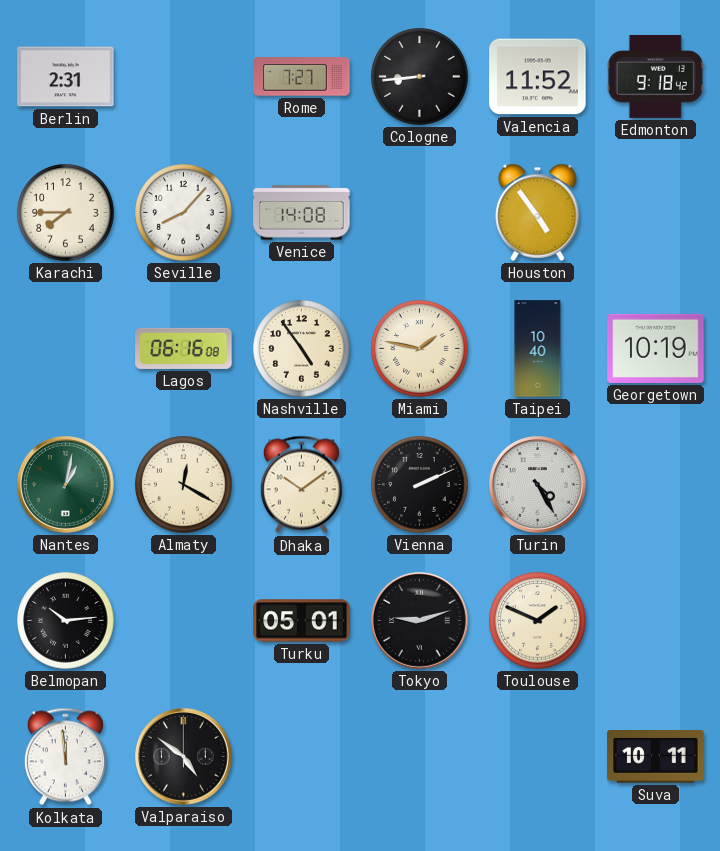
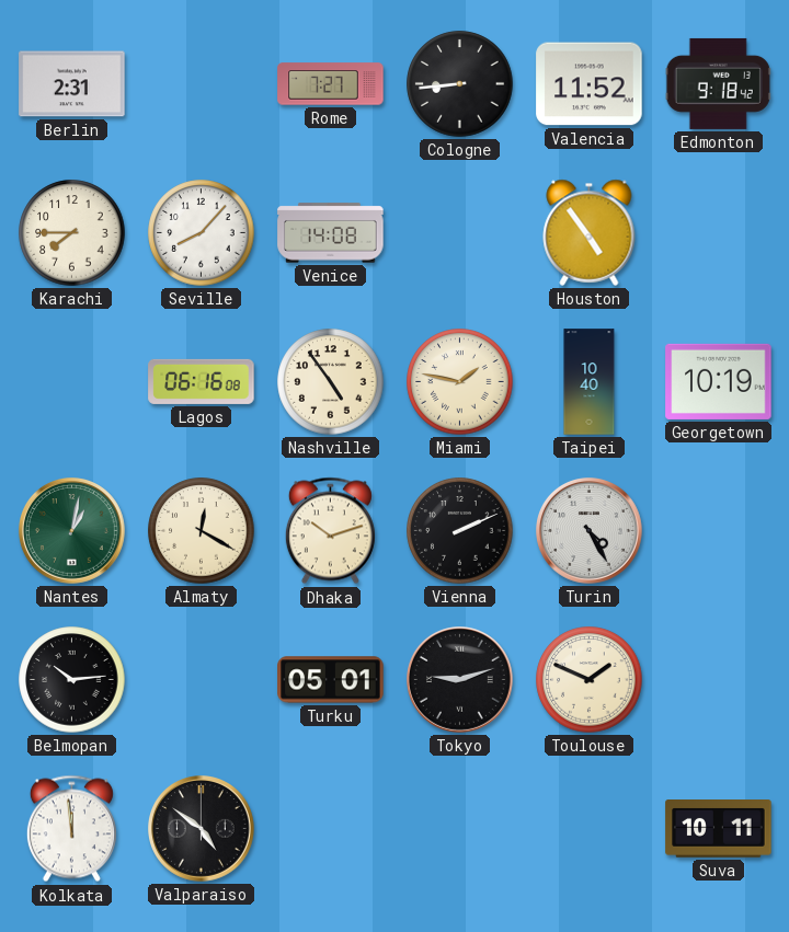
Dhaka: 10:09 -> 10:12 (330, 531)
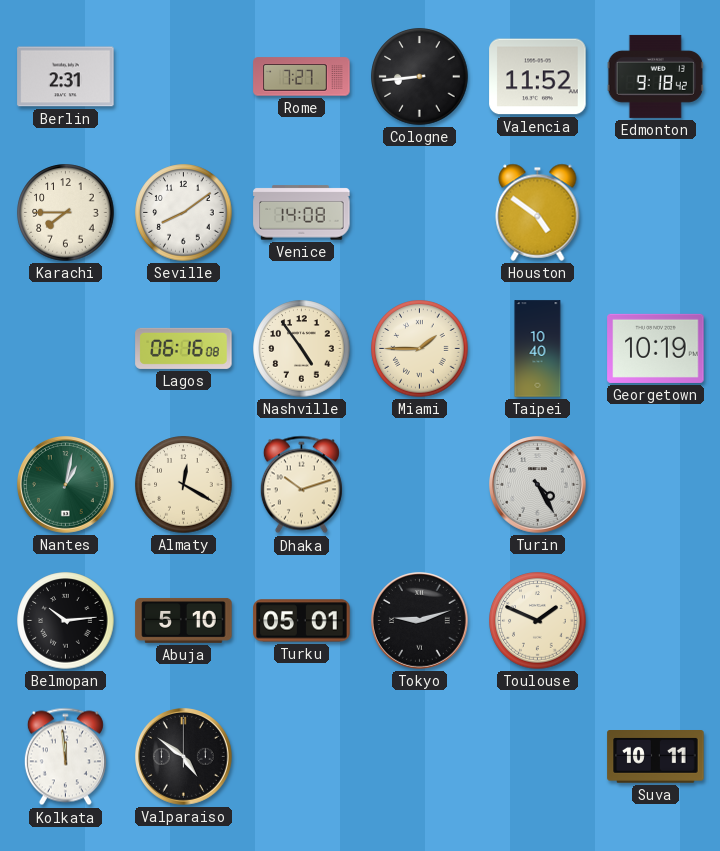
Seville: 8:07 -> 8:09 (184, 213)
Houston: 4:54 -> 4:51 (538, 212)
Miami: 1:47 -> 1:45 (420, 349)
Vienna: 2:11 -> none (460, 531)
Abuja: none -> 5:10 (184, 620)
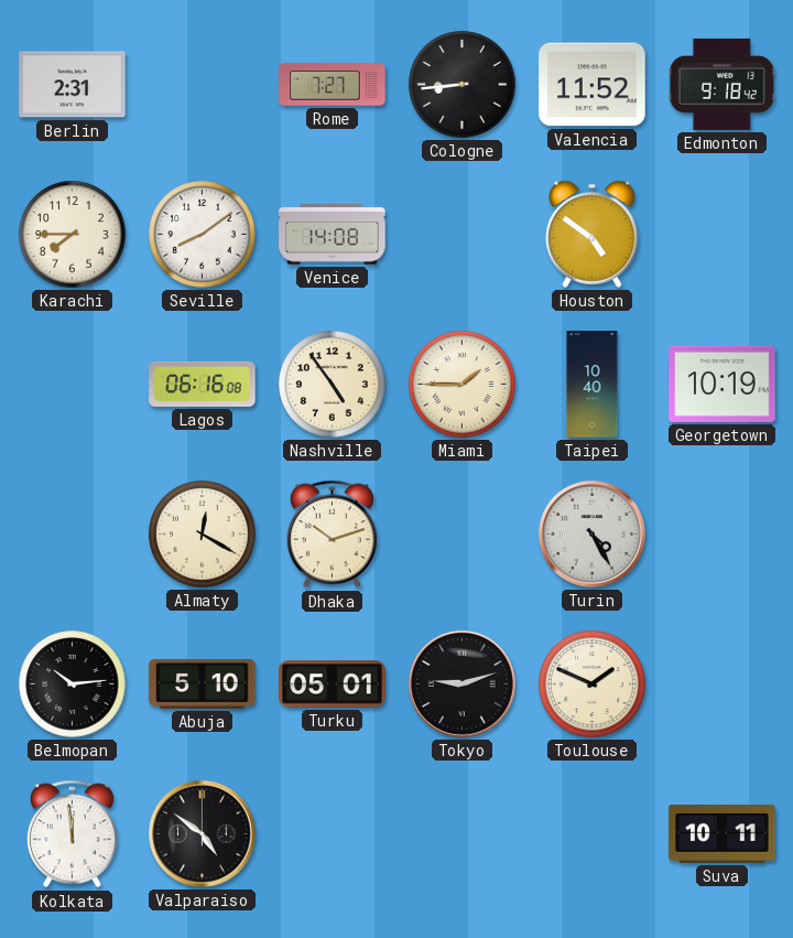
Nantes: 1:02 -> none (66, 485)
